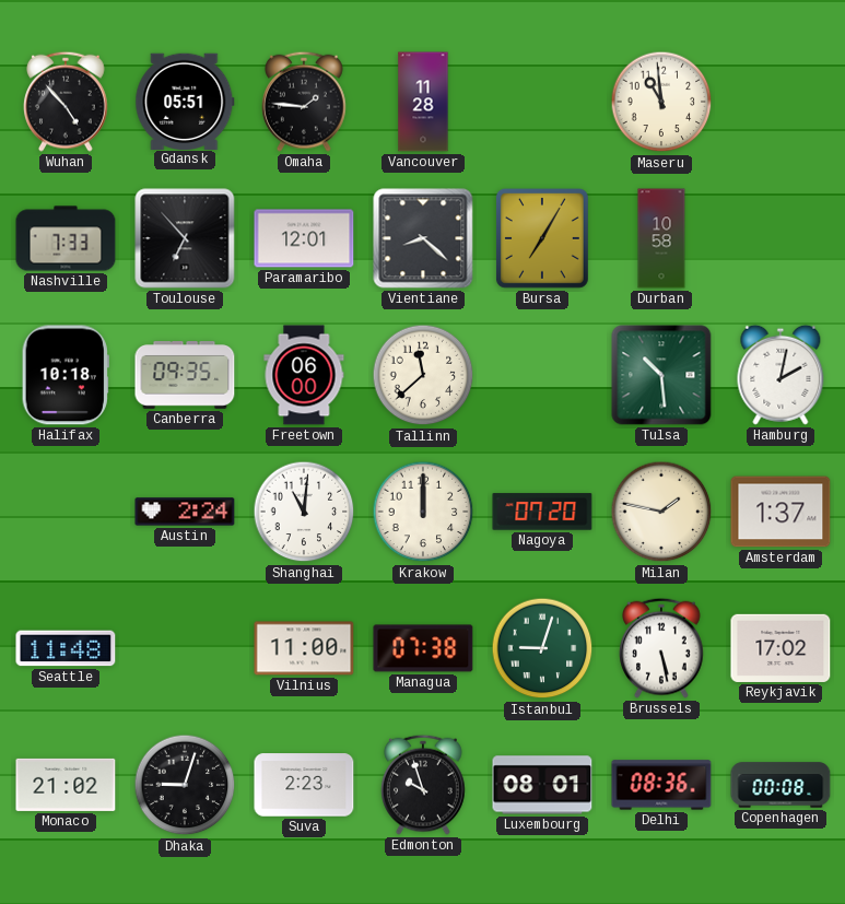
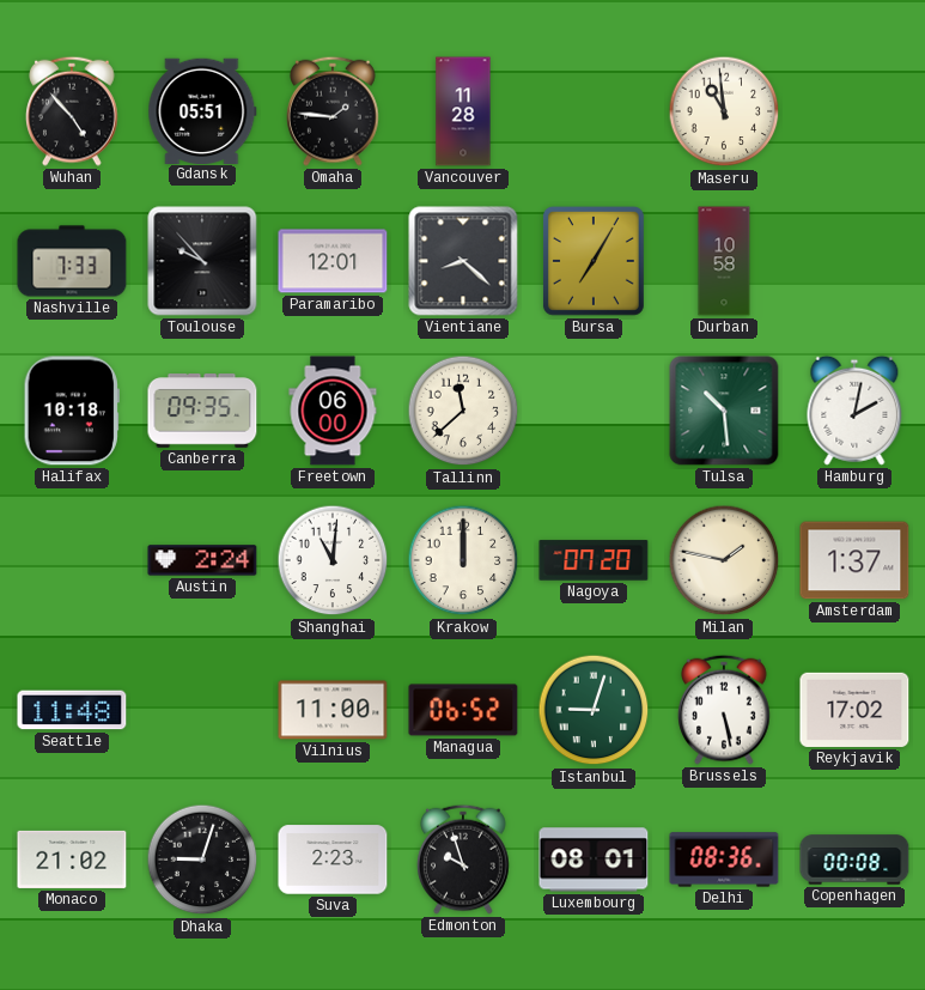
Toulouse: 6:53 -> 9:53 (202, 261)
Managua: 07:38 -> 06:52 (463, 710)
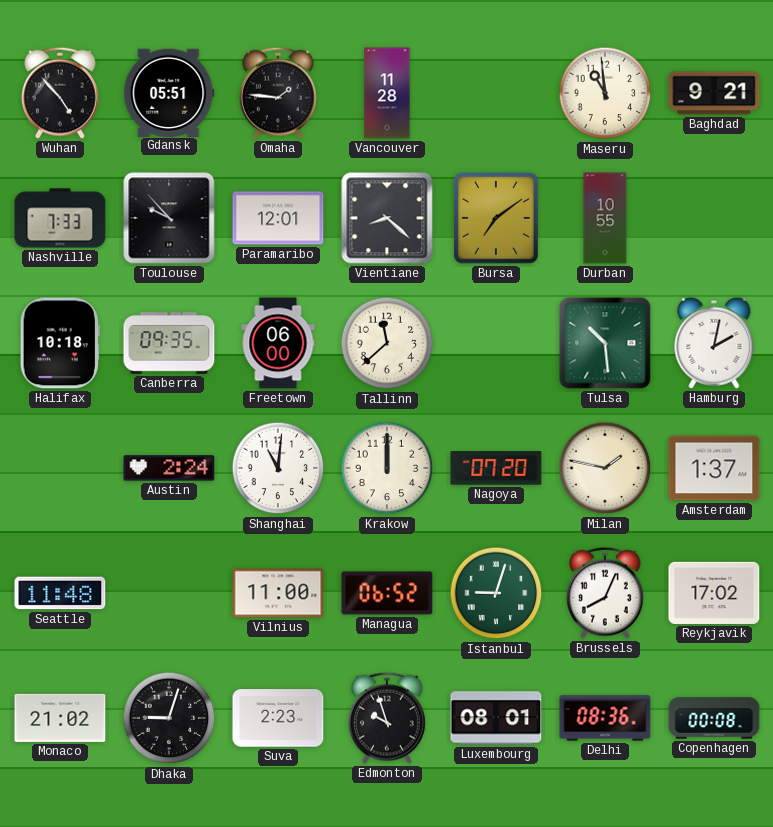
Baghdad: none -> 9:21 (714, 93)
Bursa: 7:05 -> 7:09 (496, 219)
Durban: 10:58 -> 10:55 (605, 218)
Brussels: 5:28 -> 8:04 (606, 593)
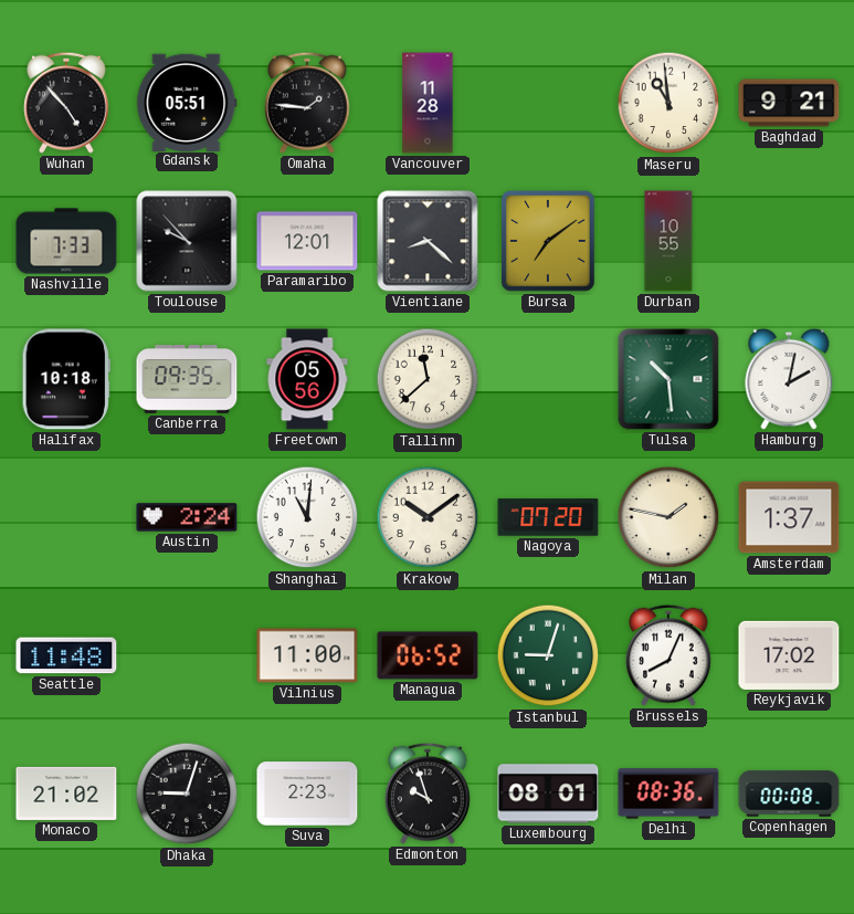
Freetown: 06:00 -> 05:56 (307, 379)
Krakow: 12:00 -> 10:09 (428, 517)
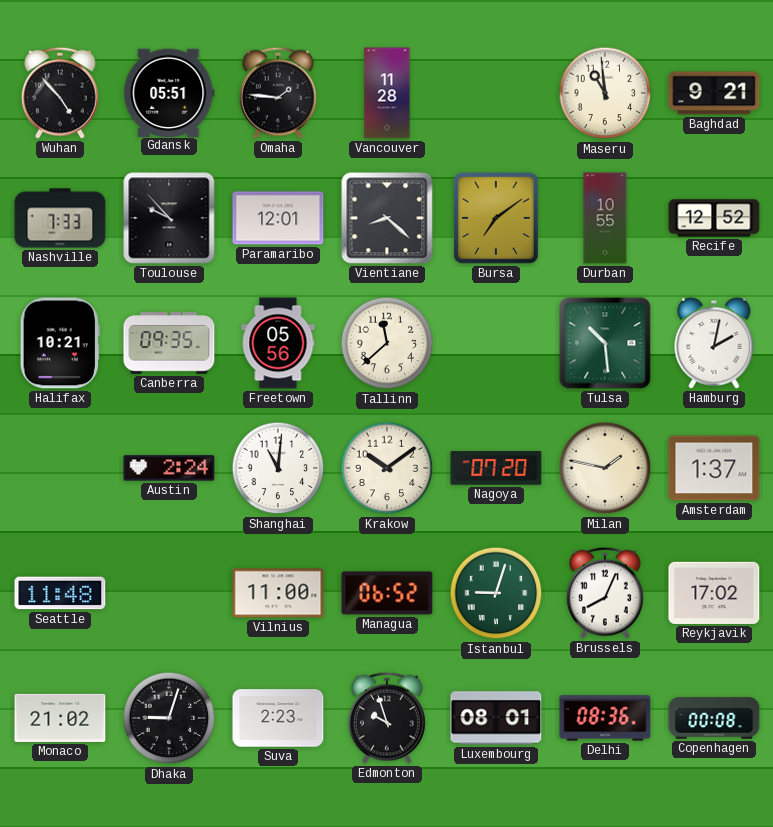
Recife: none -> 12:52 (714, 218)
Halifax: 10:18 -> 10:21 (60, 343)
